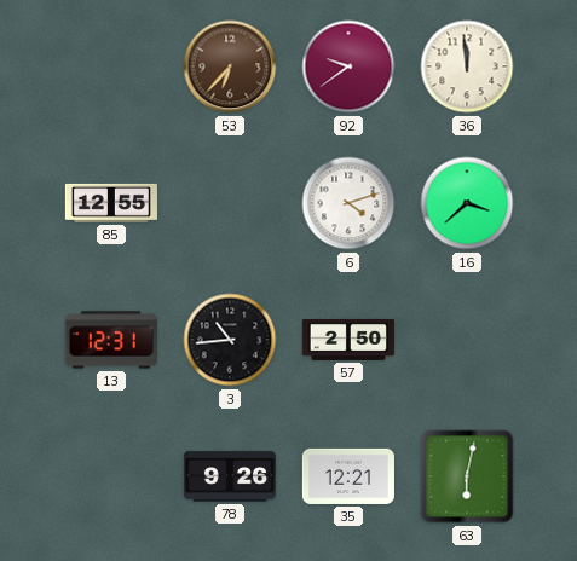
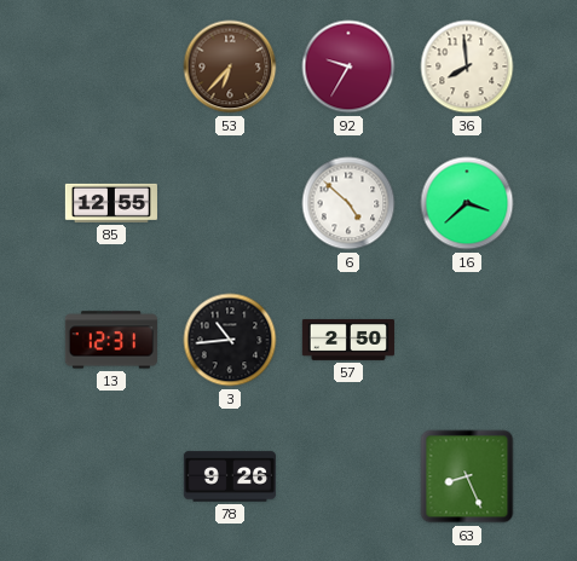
92: 9:39 -> 9:35 (348, 66)
36: 11:59 -> 7:59 (467, 66)
6: 4:12 -> 4:52 (348, 203)
35: 12:21 -> none (348, 476)
63: 6:02 -> 8:26 (467, 476)
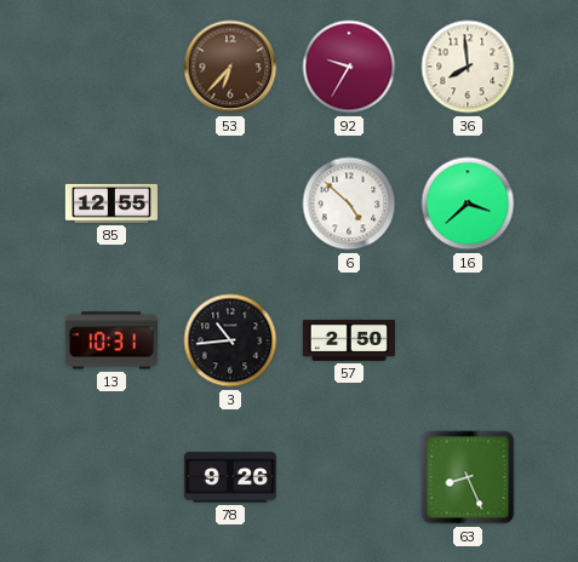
13: 12:31 -> 10:31 (111, 340)
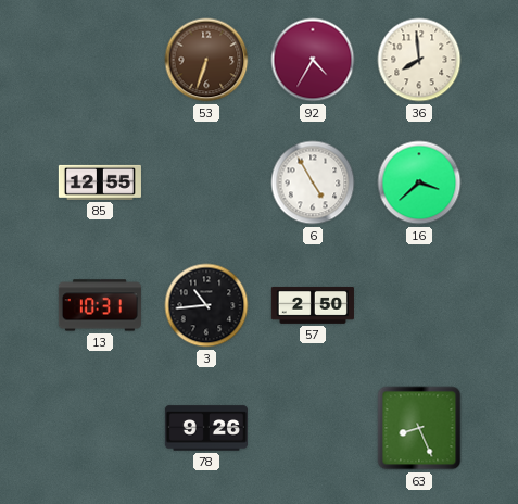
53: 6:37 -> 6:33 (206, 60)
92: 9:35 -> 4:35 (313, 60)
6: 4:52 -> 4:55 (313, 182)
